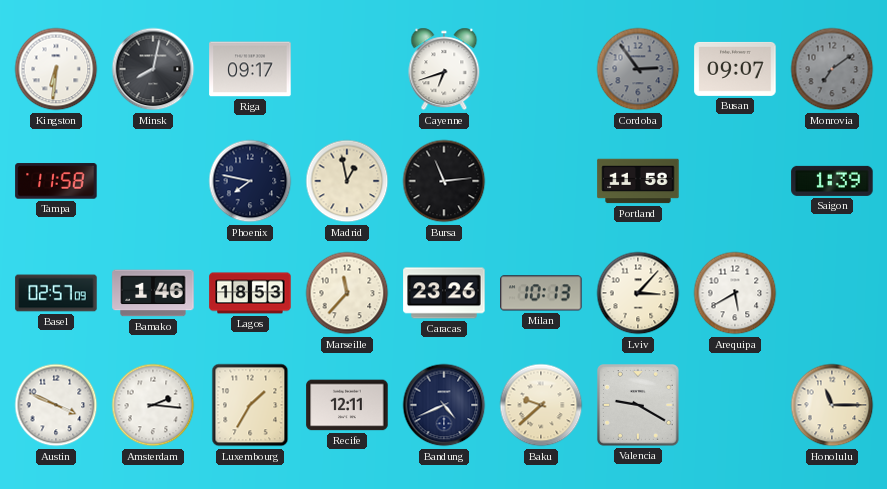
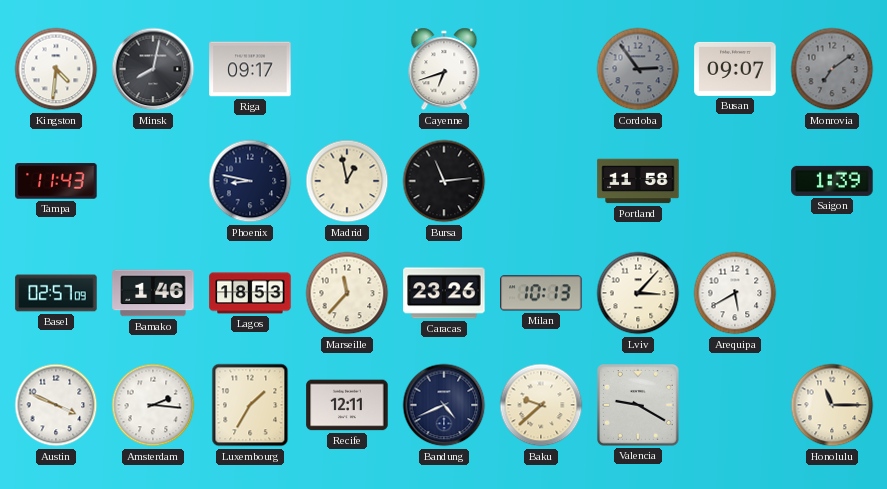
Kingston: 6:31 -> 4:31 (56, 69)
Tampa: 11:58 -> 11:43 (56, 181)
Phoenix: 7:47 -> 8:47 (250, 181)
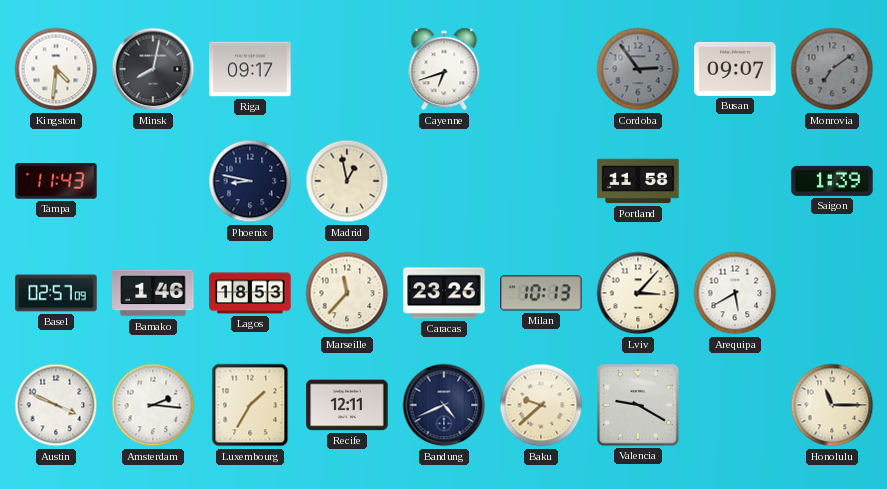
Bursa: 11:14 -> none (444, 181)
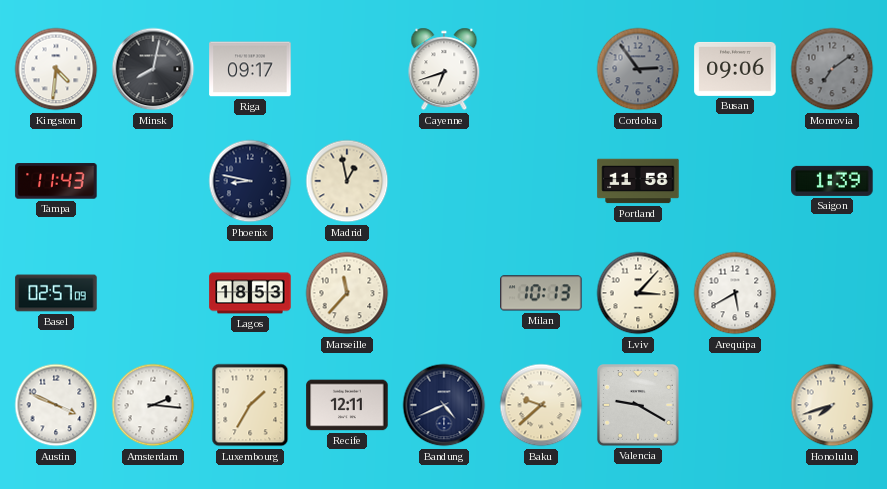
Busan: 09:07 -> 09:06 (735, 69)
Bamako: 1:46 -> none (153, 293)
Caracas: 23:26 -> none (444, 293)
Honolulu: 11:15 -> 7:42 (832, 405)
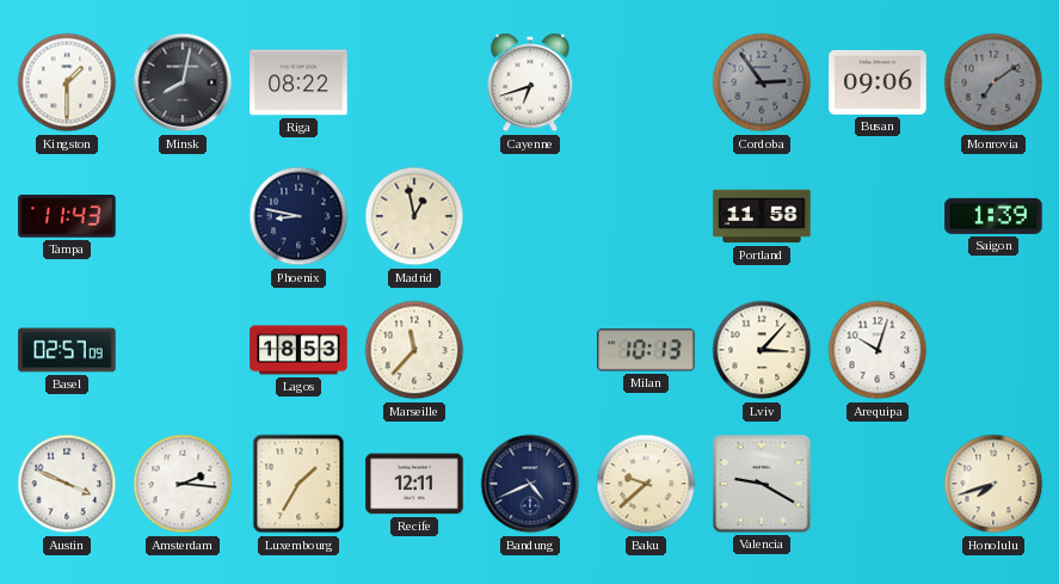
Kingston: 4:31 -> 1:30 (67, 82)
Riga: 09:17 -> 08:22 (298, 82)
Arequipa: 5:40 -> 10:03 (878, 350)
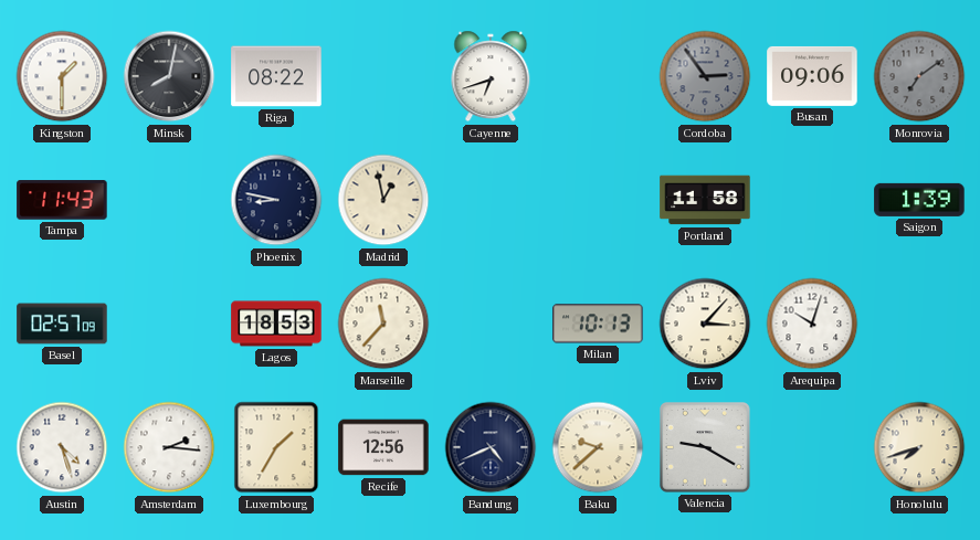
Austin: 3:49 -> 4:27 (62, 447)
Recife: 12:11 -> 12:56 (383, 447)
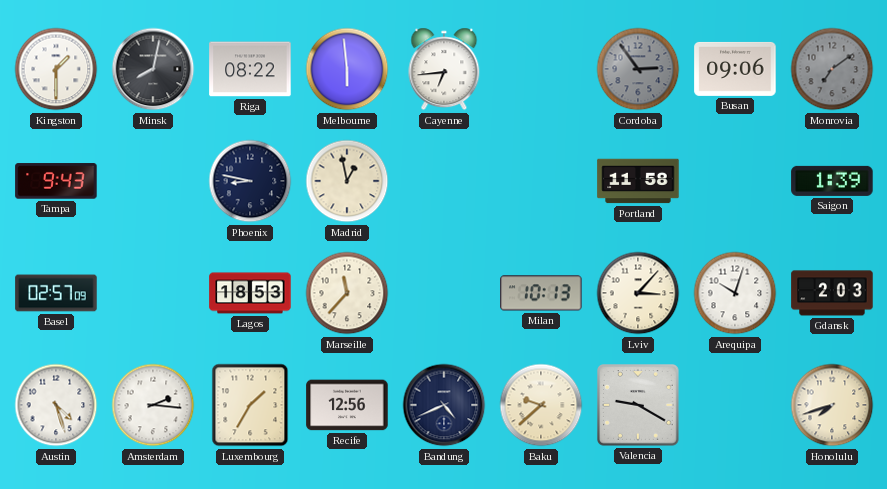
Melbourne: none -> 5:59 (347, 69)
Cayenne: 6:42 -> 6:44 (444, 69)
Tampa: 11:43 -> 9:43 (56, 181)
Gdansk: none -> 2:03 (832, 293)
